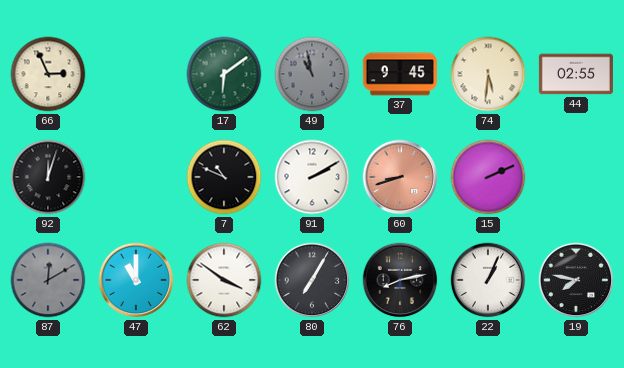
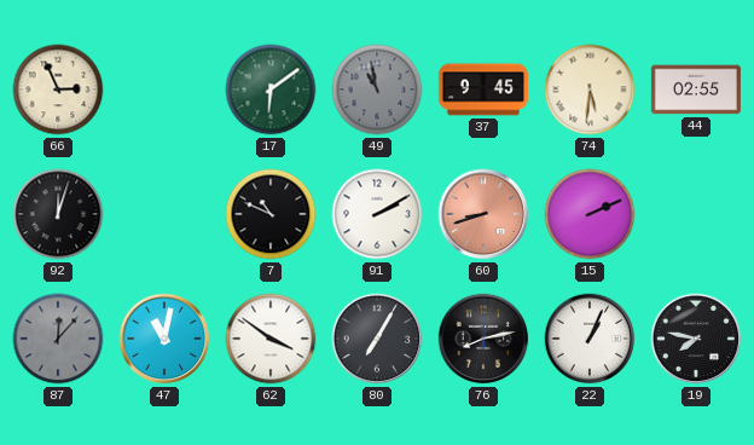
87: 12:10 -> 12:07 (58, 339)
47: 11:00 -> 11:02 (164, 339)
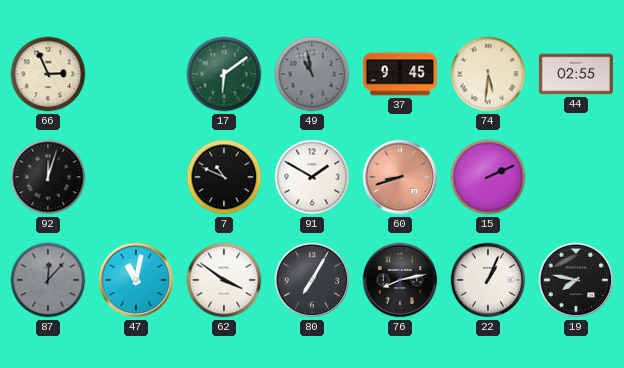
91: 2:10 -> 1:50 (312, 177)
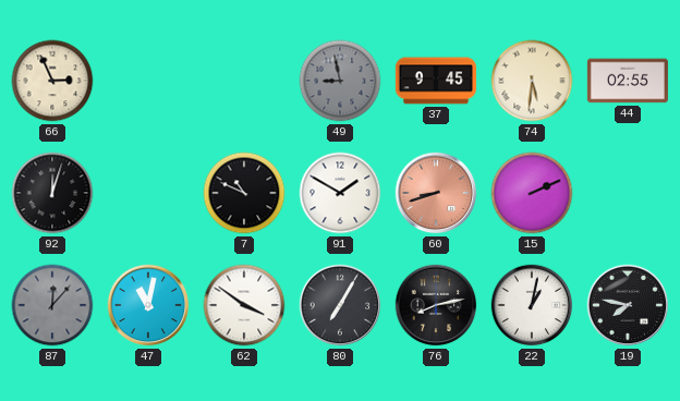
17: 6:09 -> none (224, 74)
49: 10:58 -> 8:58 (340, 81)
22: 1:04 -> 1:02 (532, 305)
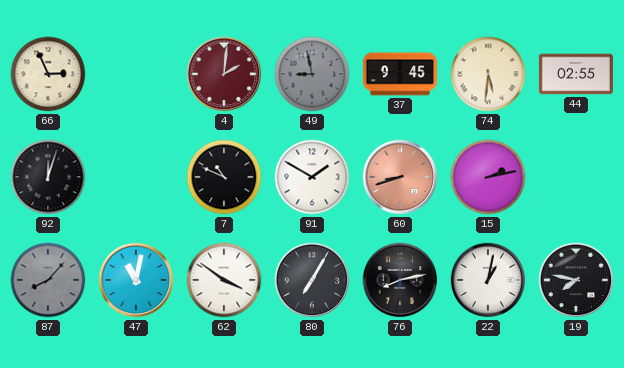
4: none -> 2:01 (224, 74)
15: 2:11 -> 2:13 (488, 177)
87: 12:07 -> 8:07 (48, 280)
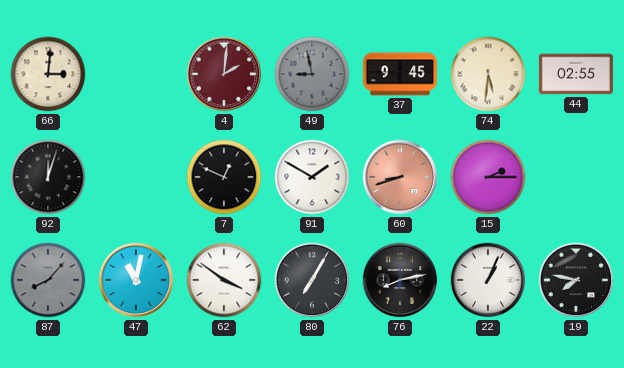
66: 2:56 -> 3:01 (48, 74)
7: 10:49 -> 12:49 (224, 177)
15: 2:13 -> 2:15 (488, 177)
22: 1:02 -> 1:04 (488, 280)
